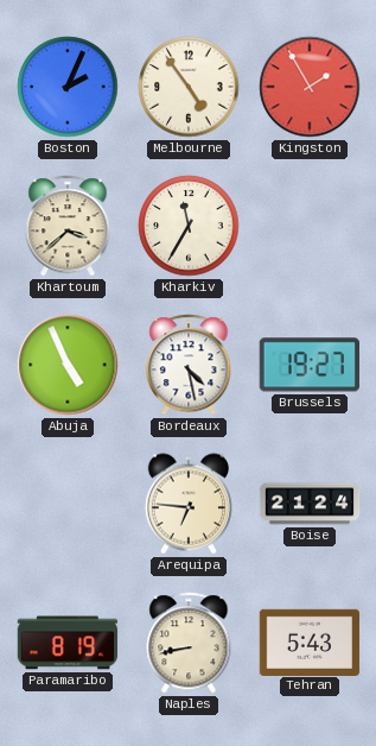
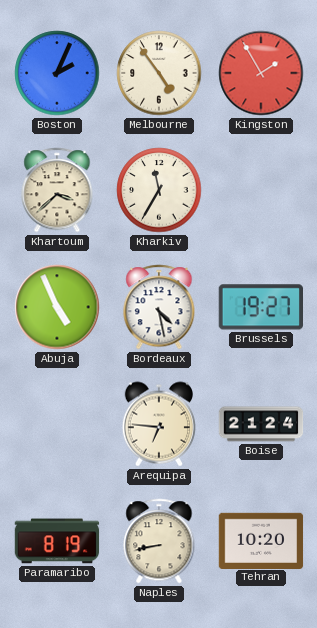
Tehran: 5:43 -> 10:20 (261, 540)
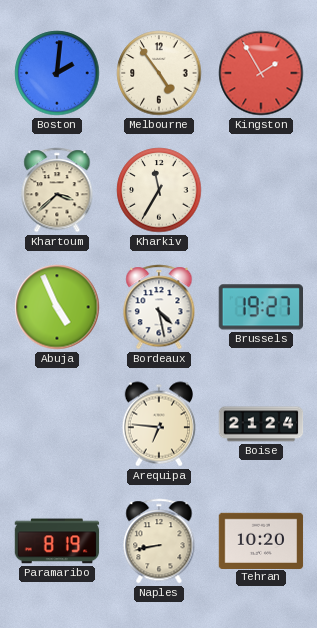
Boston: 2:04 -> 2:01 (57, 73)
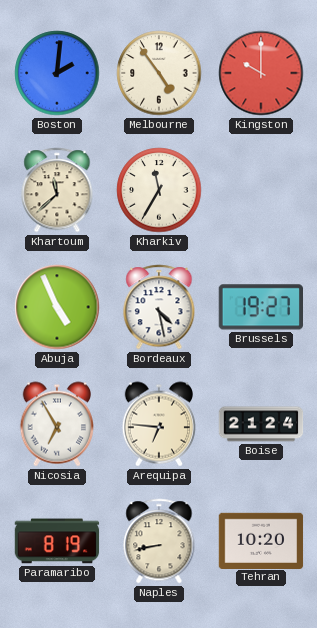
Kingston: 1:55 -> 10:00 (261, 73)
Khartoum: 3:38 -> 11:38 (57, 190)
Nicosia: none -> 6:55 (56, 424)
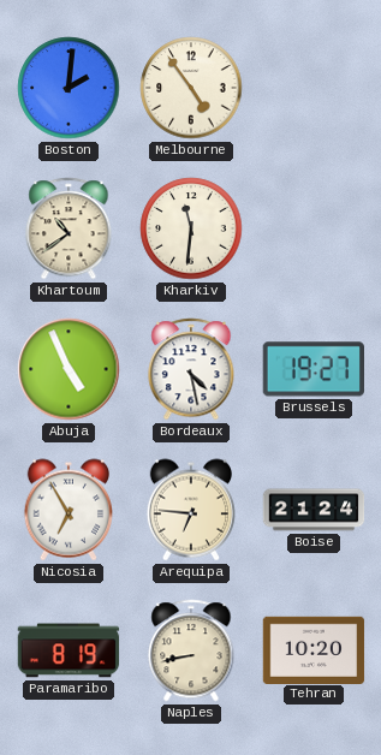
Kingston: 10:00 -> none (261, 73)
Khartoum: 11:38 -> 10:39 (69, 228)
Kharkiv: 11:35 -> 11:31 (191, 228)
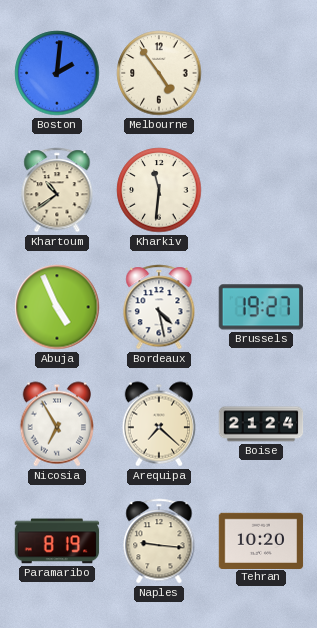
Arequipa: 6:46 -> 7:22 (158, 424)
Naples: 8:43 -> 9:16 (159, 541)
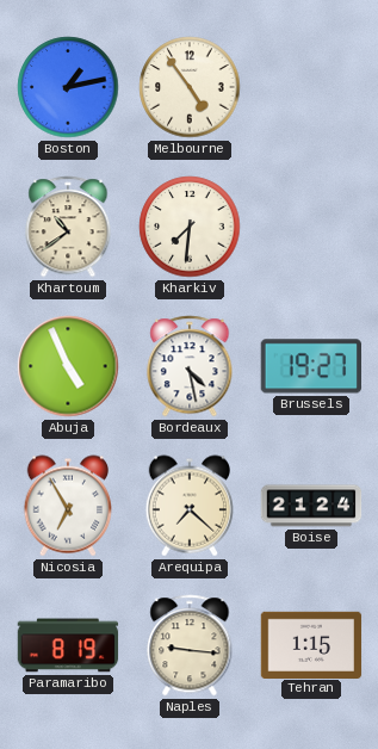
Boston: 2:01 -> 1:13 (68, 87)
Kharkiv: 11:31 -> 7:31 (190, 227)
Tehran: 10:20 -> 1:15 (311, 644)
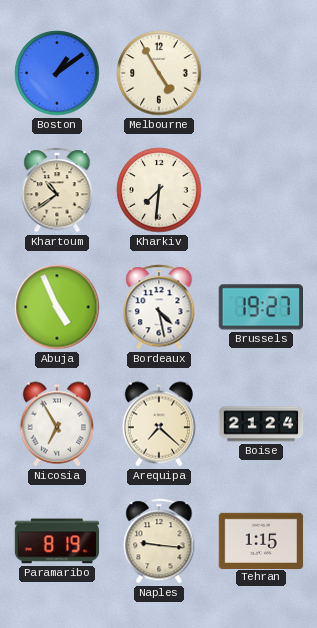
Boston: 1:13 -> 1:09 (57, 73)
Melbourne: 4:54 -> 4:55 (159, 73)
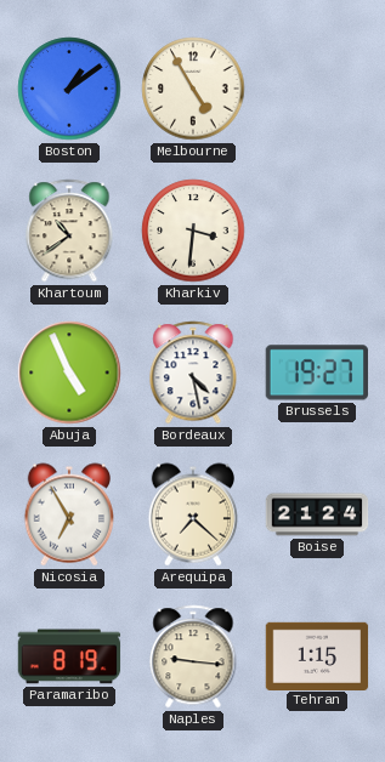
Kharkiv: 7:31 -> 3:31 (193, 231)
